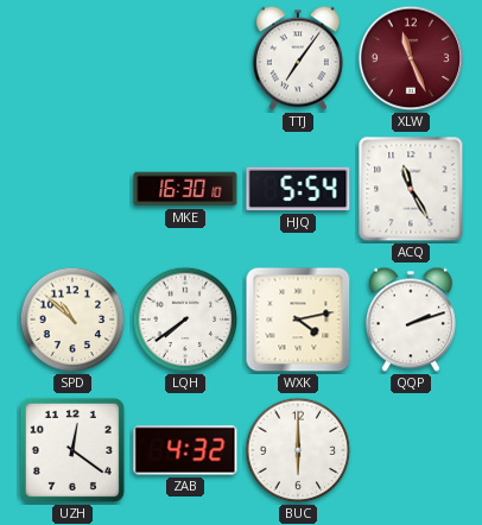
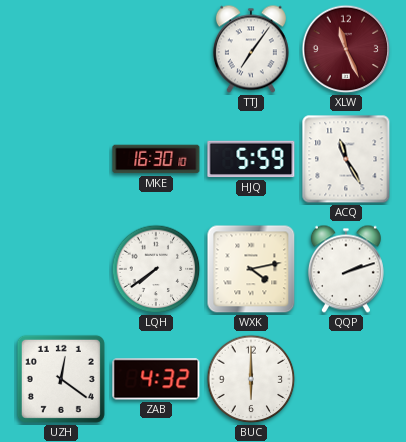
HJQ: 5:54 -> 5:59 (251, 159)
SPD: 10:52 -> none (72, 320)
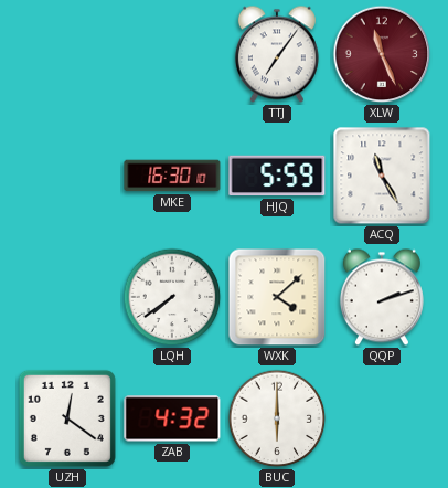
WXK: 4:13 -> 4:08 (277, 297)
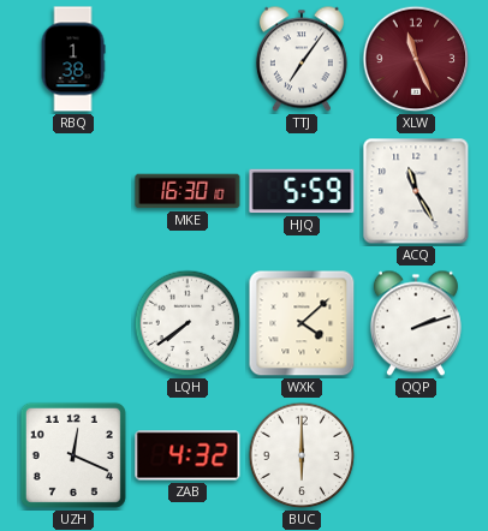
RBQ: none -> 1:38 (73, 59)
UZH: 12:21 -> 12:19 (73, 455)
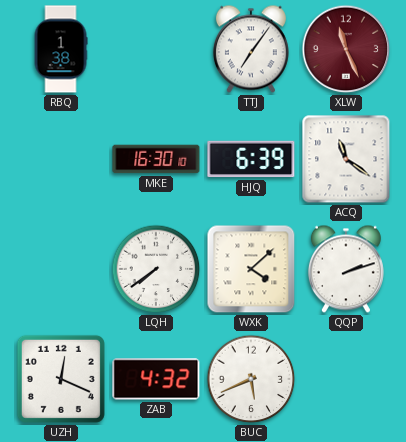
HJQ: 5:59 -> 6:39 (251, 159)
ACQ: 11:25 -> 11:21 (346, 159)
BUC: 6:00 -> 5:41 (251, 379)
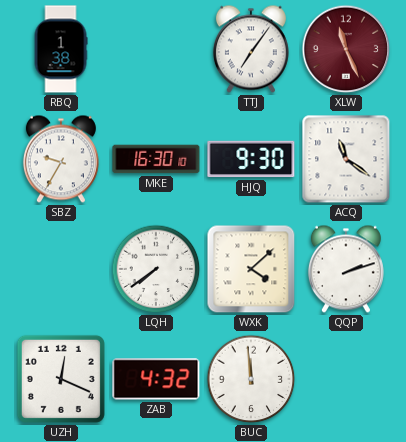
SBZ: none -> 9:35 (61, 159)
HJQ: 6:39 -> 9:30 (251, 159)
BUC: 5:41 -> 11:59 (251, 379)
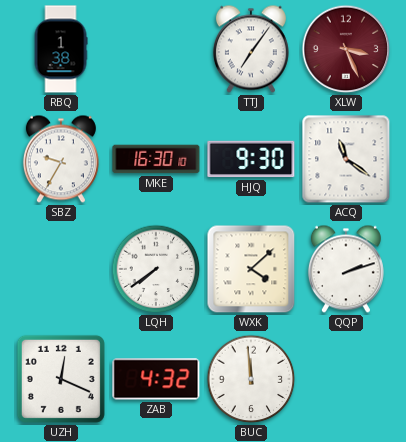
XLW: 11:26 -> 3:26 (346, 49)
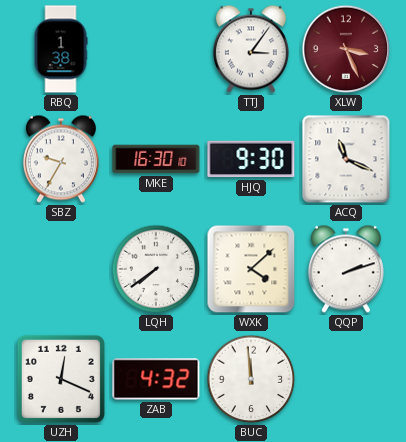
TTJ: 7:06 -> 3:06 (251, 49)
ACQ: 11:21 -> 11:19 (346, 159)
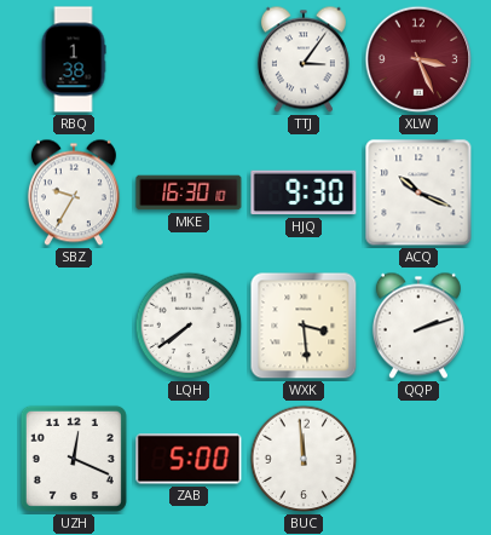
ACQ: 11:19 -> 10:19 (418, 192)
WXK: 4:08 -> 3:29 (304, 326)
ZAB: 4:32 -> 5:00 (189, 459)
